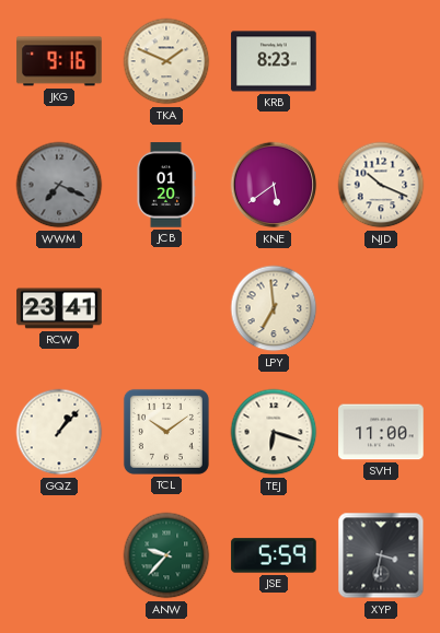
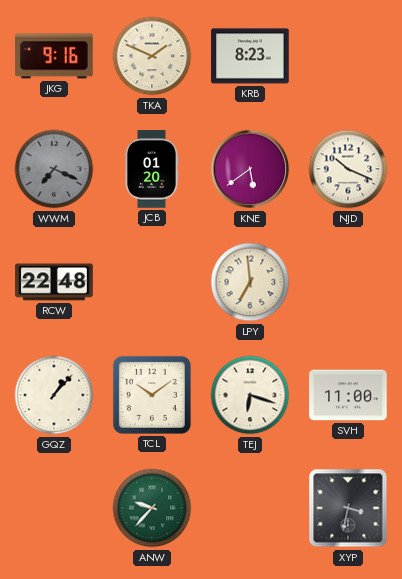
RCW: 23:41 -> 22:48 (54, 282)
JSE: 5:59 -> none (274, 555)
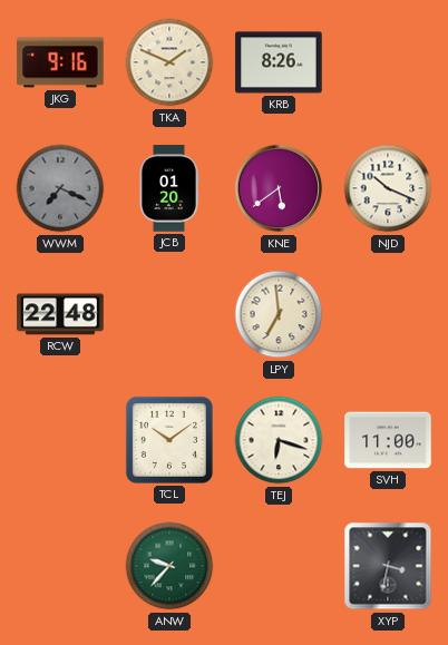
KRB: 8:23 -> 8:26 (279, 62)
GQZ: 1:07 -> none (54, 395)
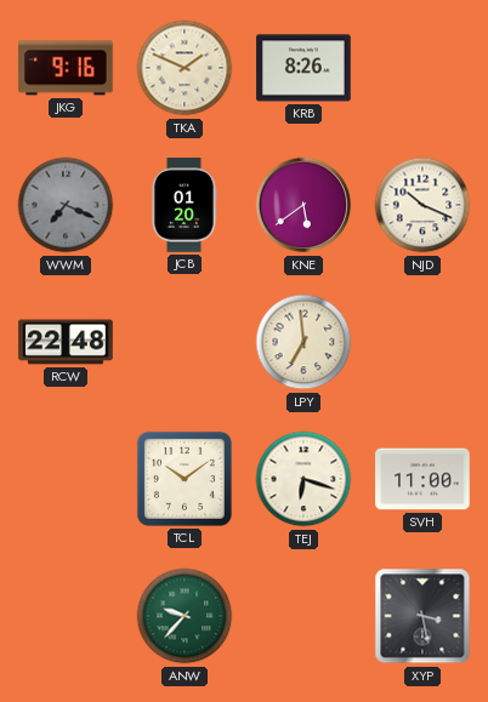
XYP: 3:32 -> 3:28 (422, 616)
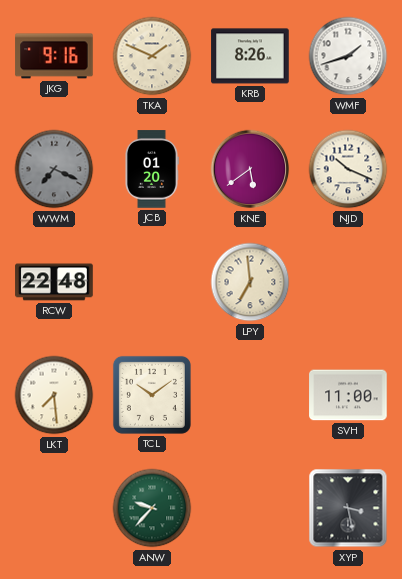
WMF: none -> 1:42 (348, 56)
LKT: none -> 7:29 (54, 395)
TEJ: 6:18 -> none (303, 479)
